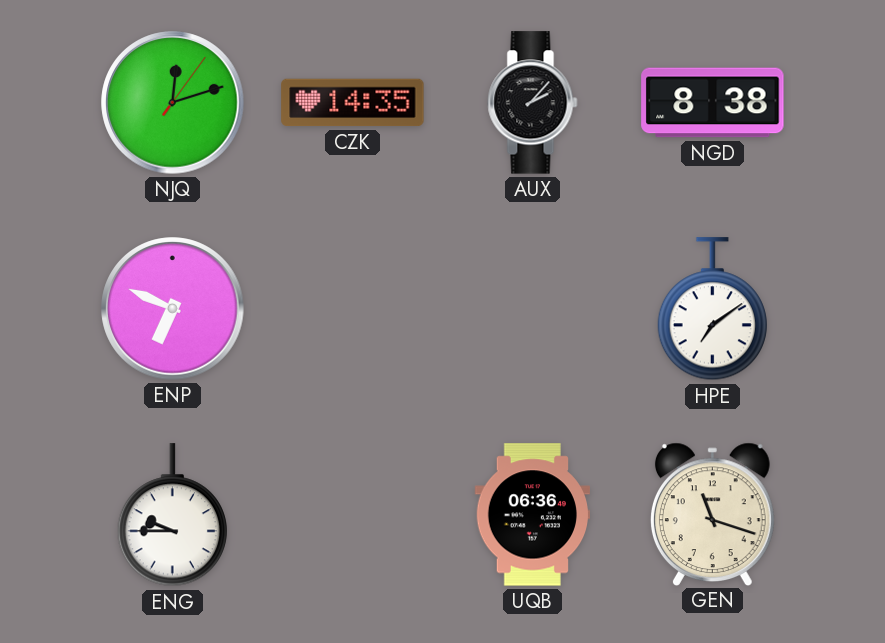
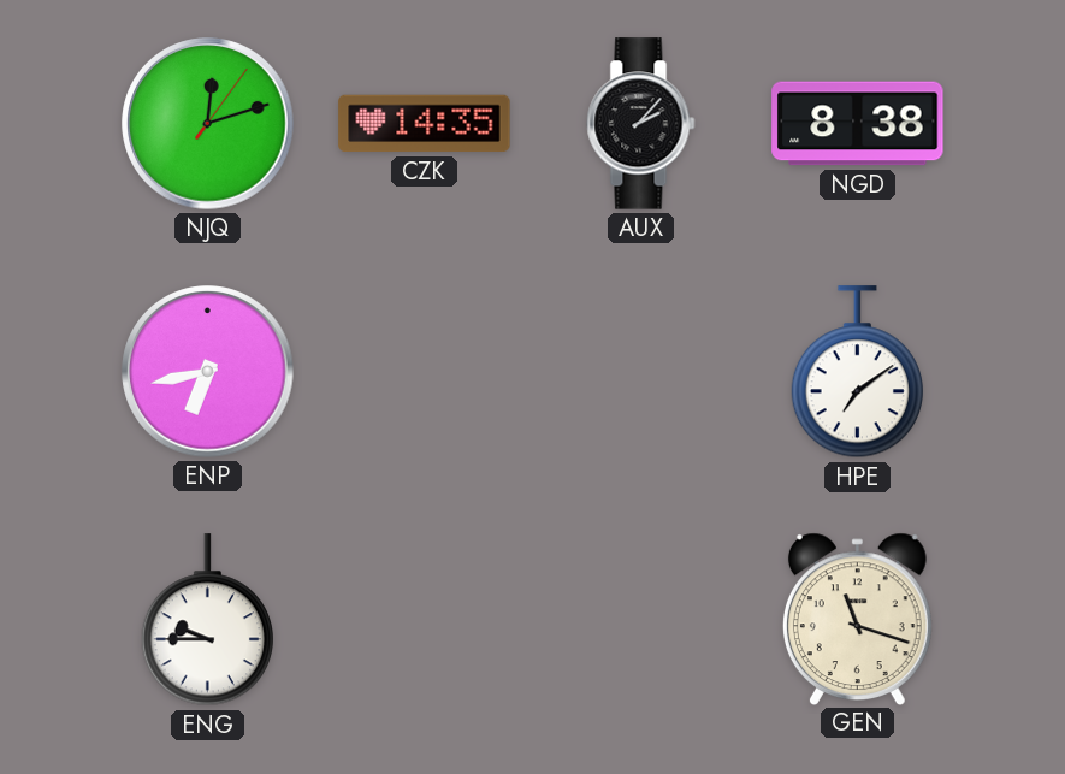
ENP: 6:49 -> 6:43 (208, 372)
UQB: 06:36 -> none (532, 515)
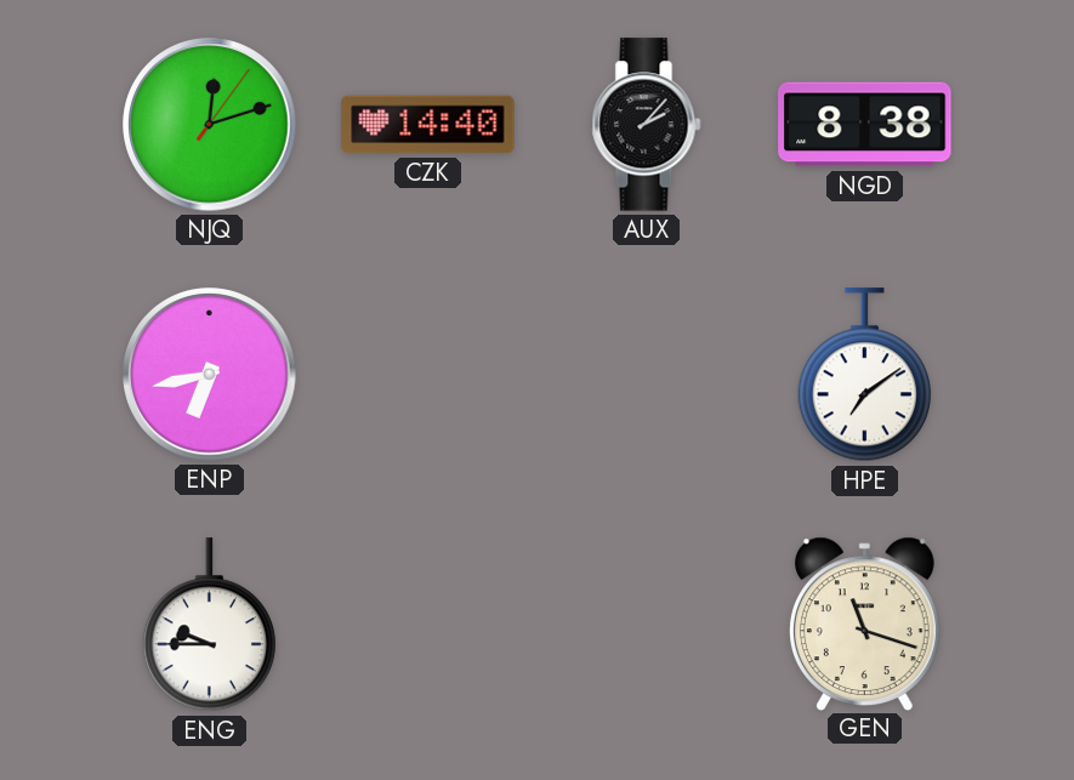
CZK: 14:35 -> 14:40 (428, 125)
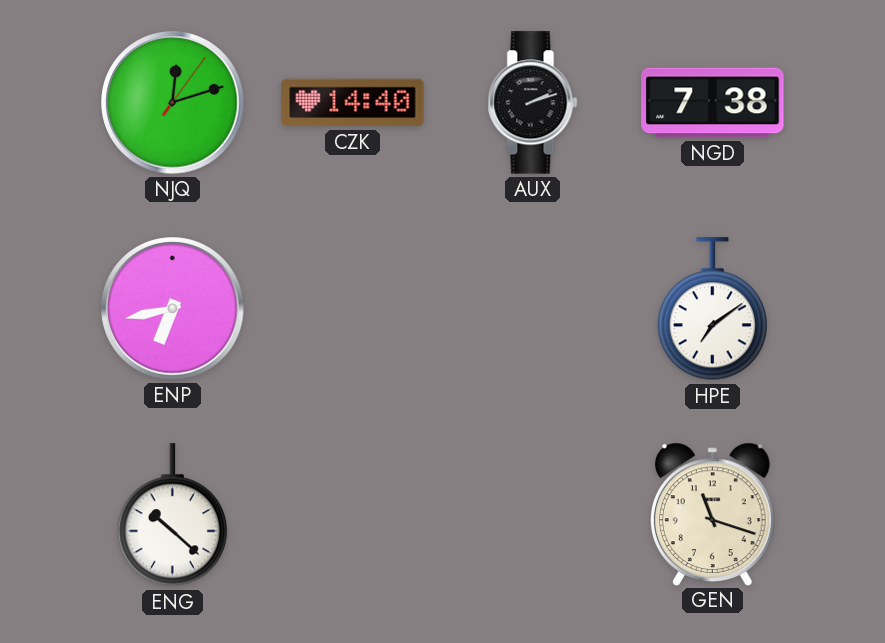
AUX: 2:07 -> 2:12 (533, 103)
NGD: 8:38 -> 7:38 (713, 103)
ENG: 9:45 -> 10:22 (172, 515)
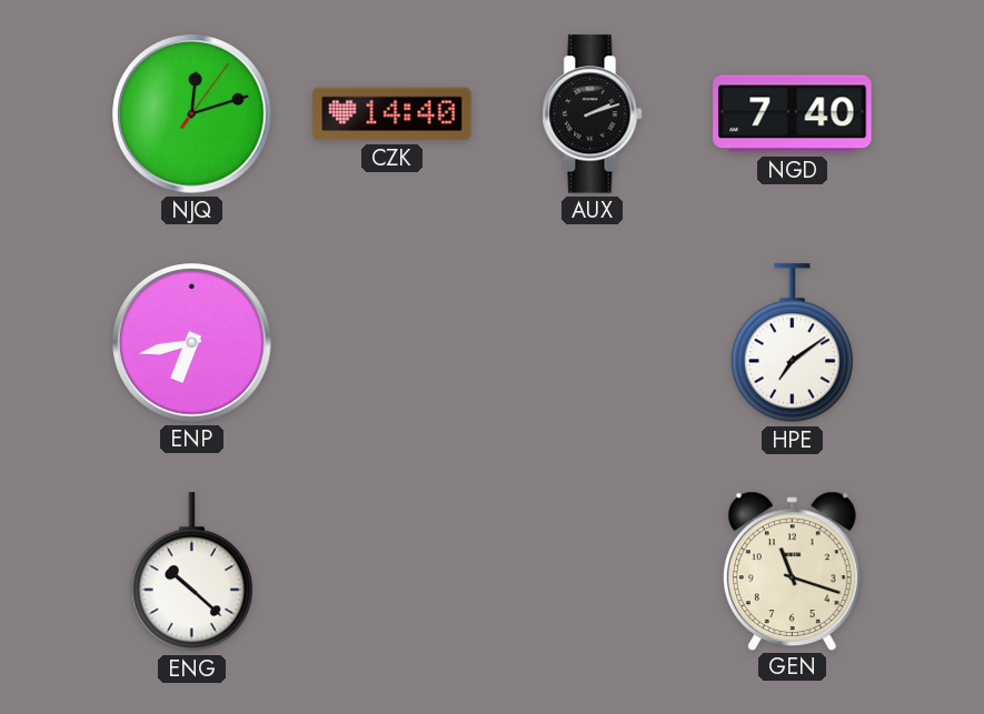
NGD: 7:38 -> 7:40 (793, 114)
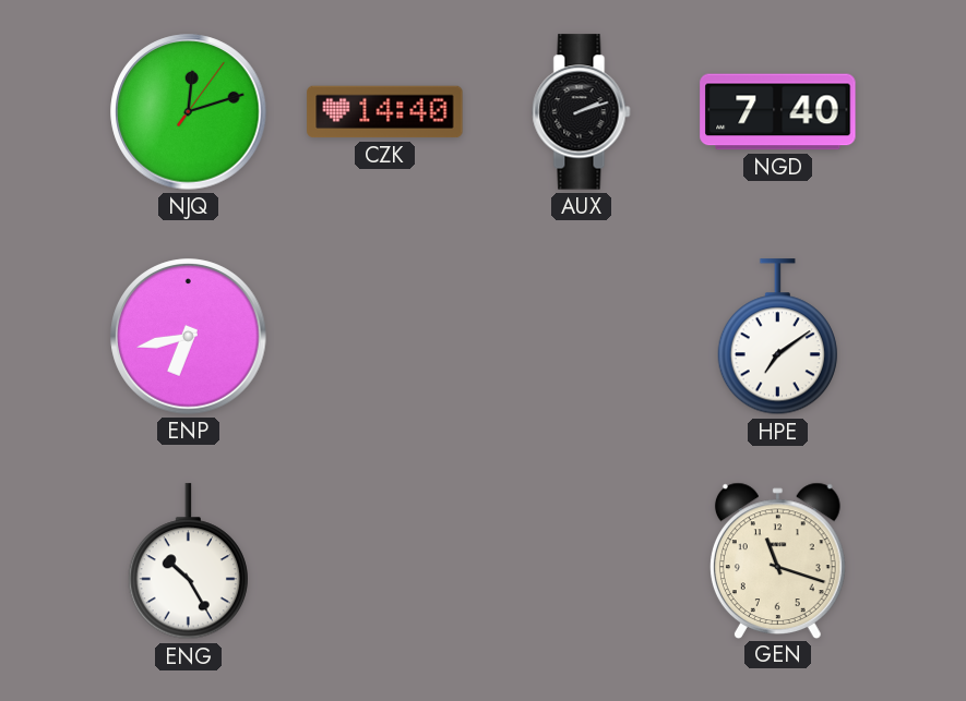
ENG: 10:22 -> 10:25 (188, 561)
